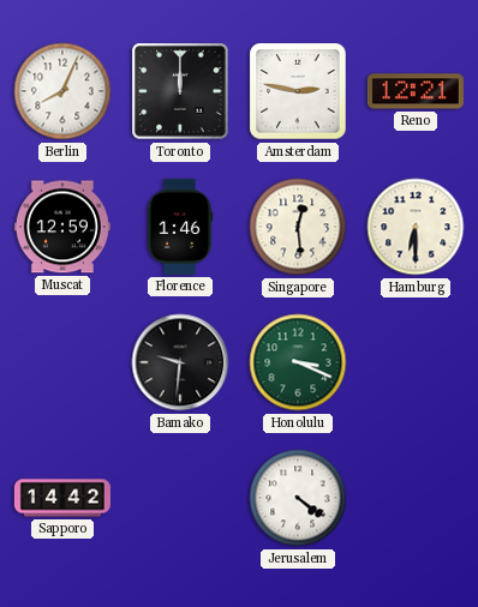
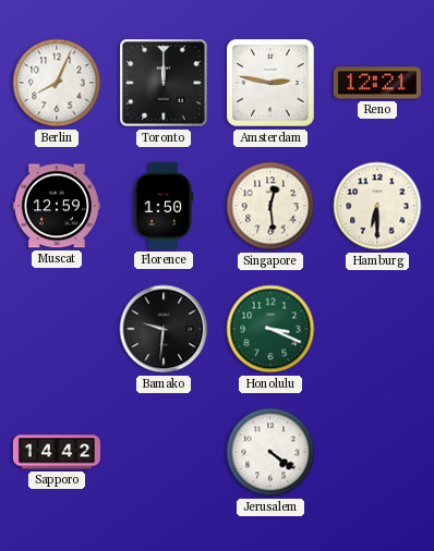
Florence: 1:46 -> 1:50 (164, 206)
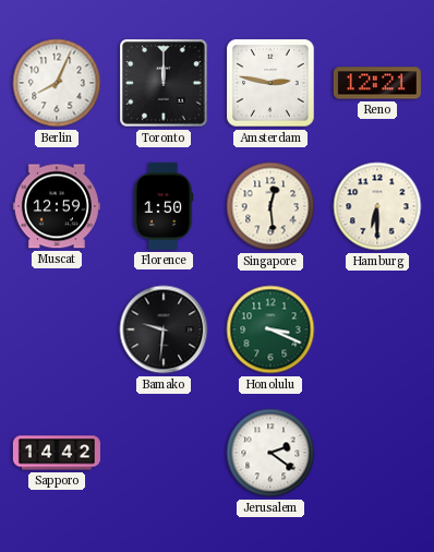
Jerusalem: 4:21 -> 2:21 (270, 453)
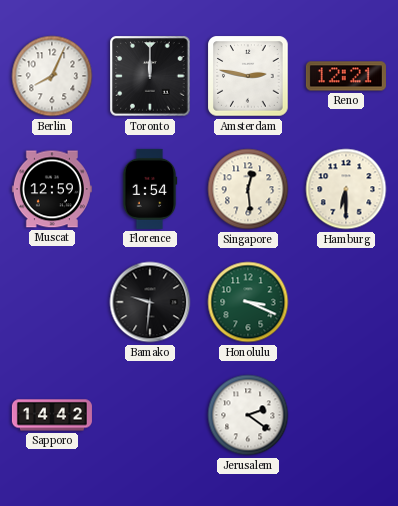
Florence: 1:50 -> 1:54 (150, 189)
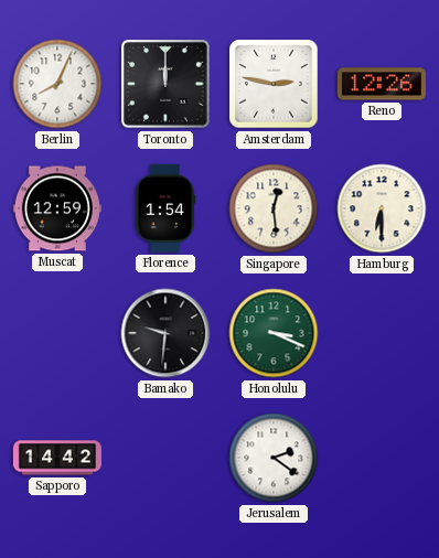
Reno: 12:21 -> 12:26 (382, 84)
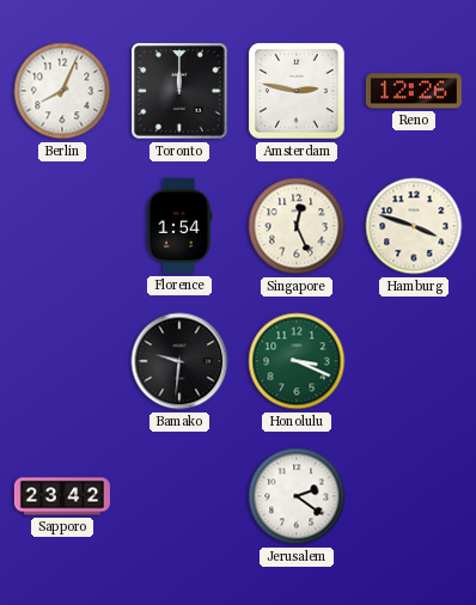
Muscat: 12:59 -> none (57, 208)
Singapore: 12:29 -> 12:26 (297, 226)
Hamburg: 6:30 -> 3:48 (414, 226)
Sapporo: 14:42 -> 23:42 (62, 496)
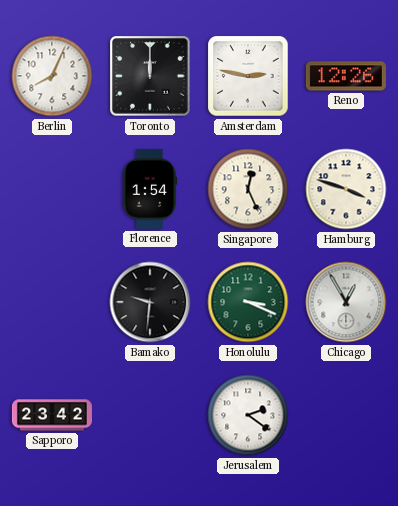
Chicago: none -> 12:55 (346, 302)
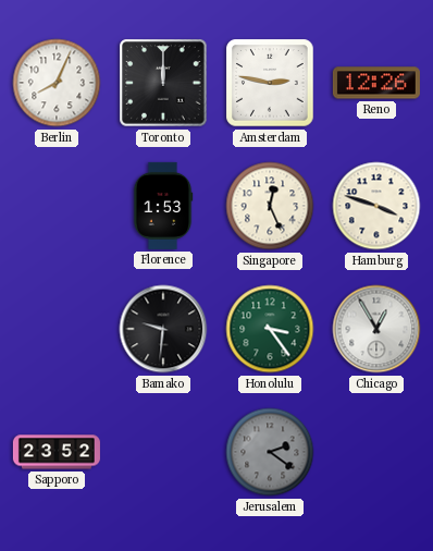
Florence: 1:54 -> 1:53 (163, 206)
Honolulu: 3:19 -> 3:24 (270, 329)
Sapporo: 23:42 -> 23:52 (57, 452)
Jerusalem dial: white -> grey (270, 452)
